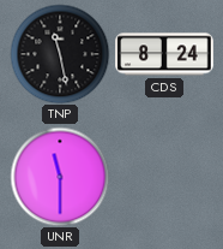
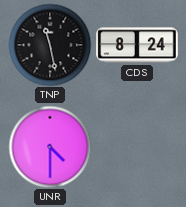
UNR: 11:30 -> 4:30 (50, 147)
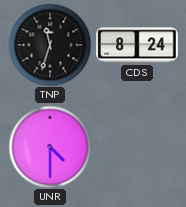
TNP: 11:28 -> 11:33 (50, 45)
